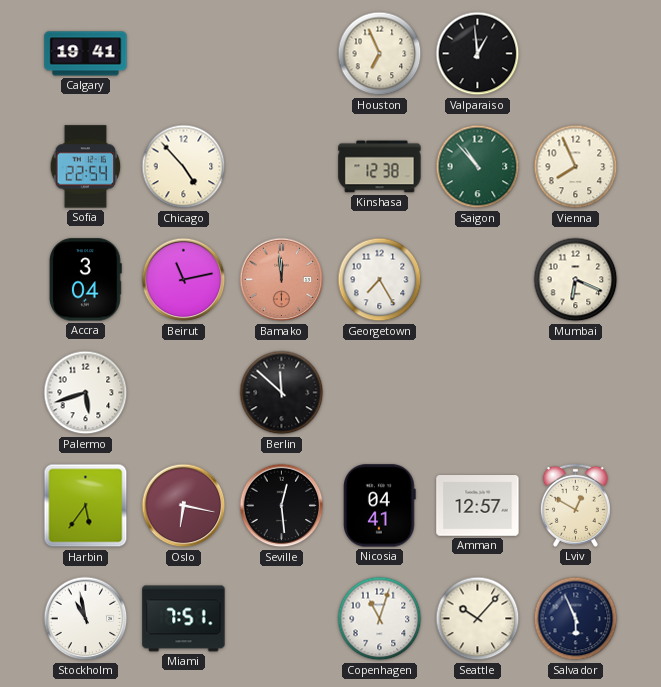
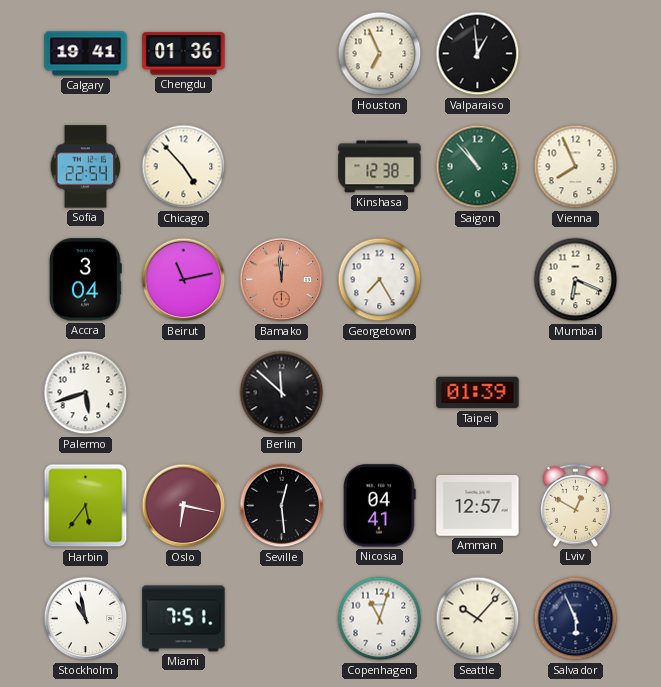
Chengdu: none -> 01:36 (184, 54)
Taipei: none -> 01:39 (478, 393)
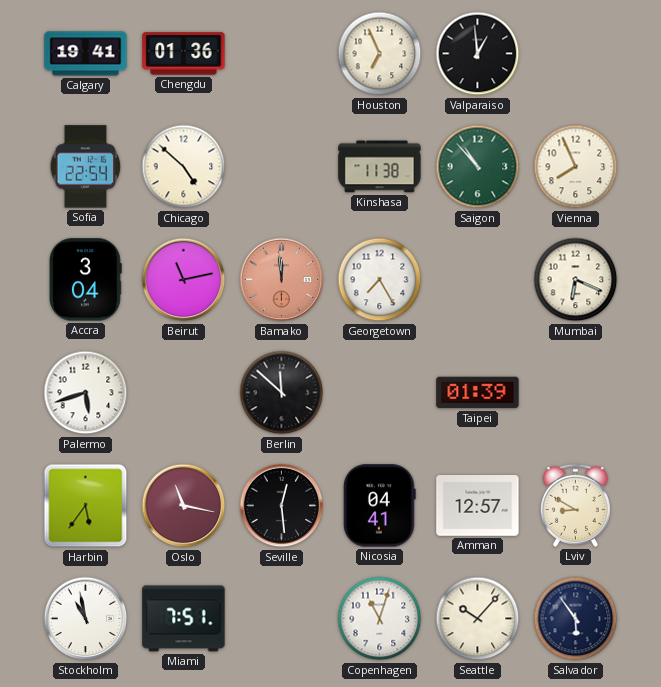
Chicago: 4:53 -> 4:52 (184, 167)
Kinshasa: 12:38 -> 11:38 (380, 167)
Oslo: 6:17 -> 11:17 (184, 506)
Lviv: 12:50 -> 8:50 (575, 505)
Salvador: 5:56 -> 5:54 (576, 619)
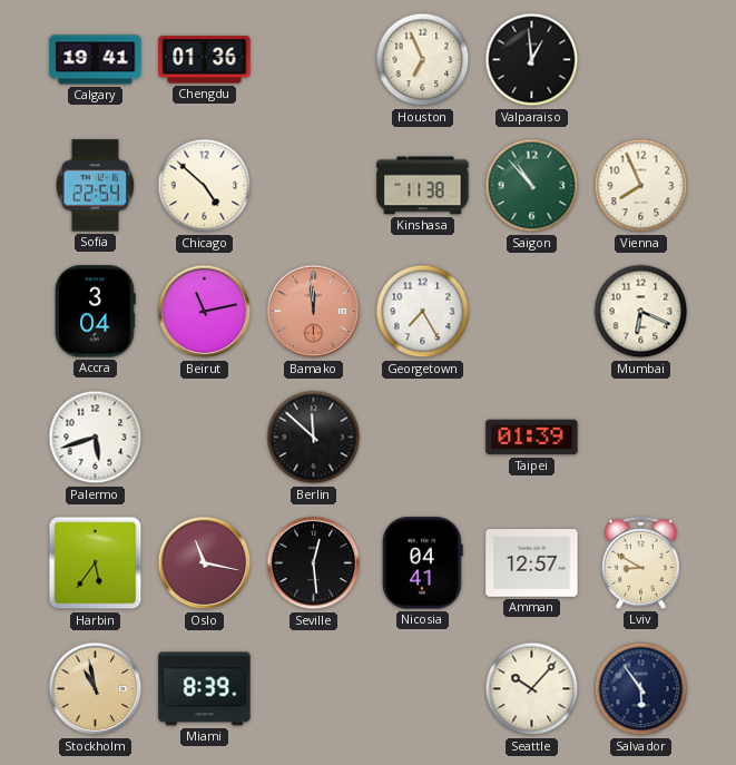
Stockholm dial: white -> champagne (96, 689)
Miami: 7:51 -> 8:39 (205, 689)
Copenhagen: 11:03 -> none (380, 619)
